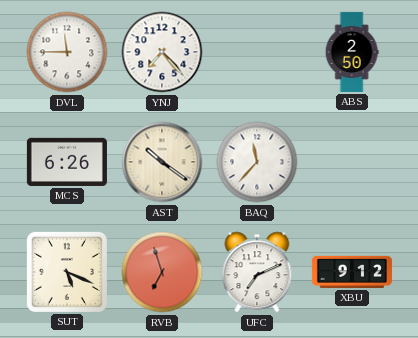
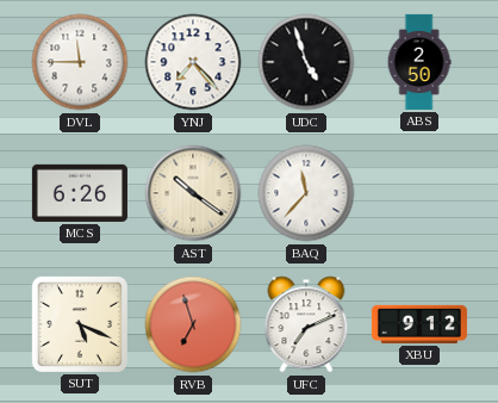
UDC: none -> 4:57 (306, 62)
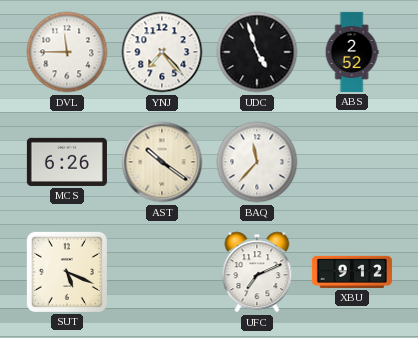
ABS: 2:50 -> 2:52 (352, 52)
RVB: 6:57 -> none (193, 324)
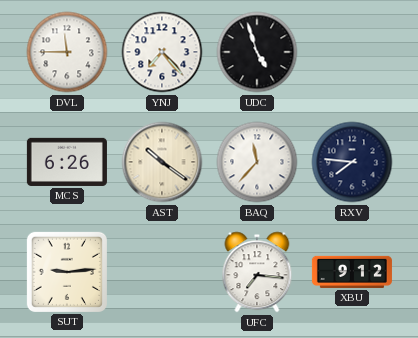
ABS: 2:52 -> none (352, 52)
RXV: none -> 7:46 (352, 162)
SUT: 5:19 -> 9:14 (67, 272)
UFC: 7:11 -> 7:16 (257, 272)
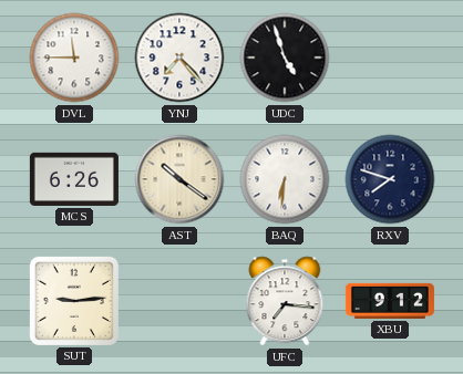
BAQ: 11:37 -> 6:31 (285, 179)
RXV: 7:46 -> 7:48 (390, 179)
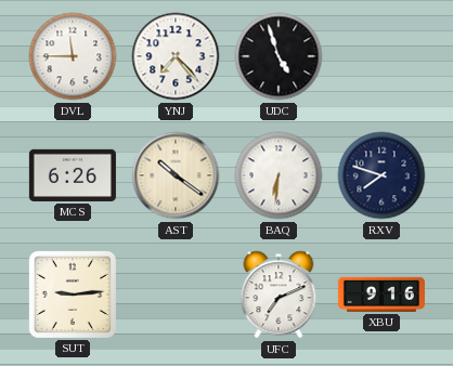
UFC: 7:16 -> 7:11 (279, 295)
XBU: 9:12 -> 9:16 (381, 295)
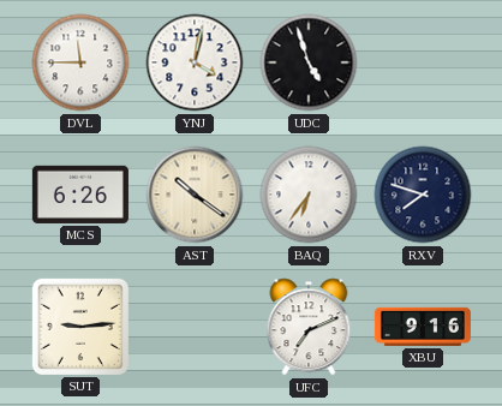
YNJ: 7:23 -> 4:02 (195, 62)
BAQ: 6:31 -> 6:36 (309, 195)
